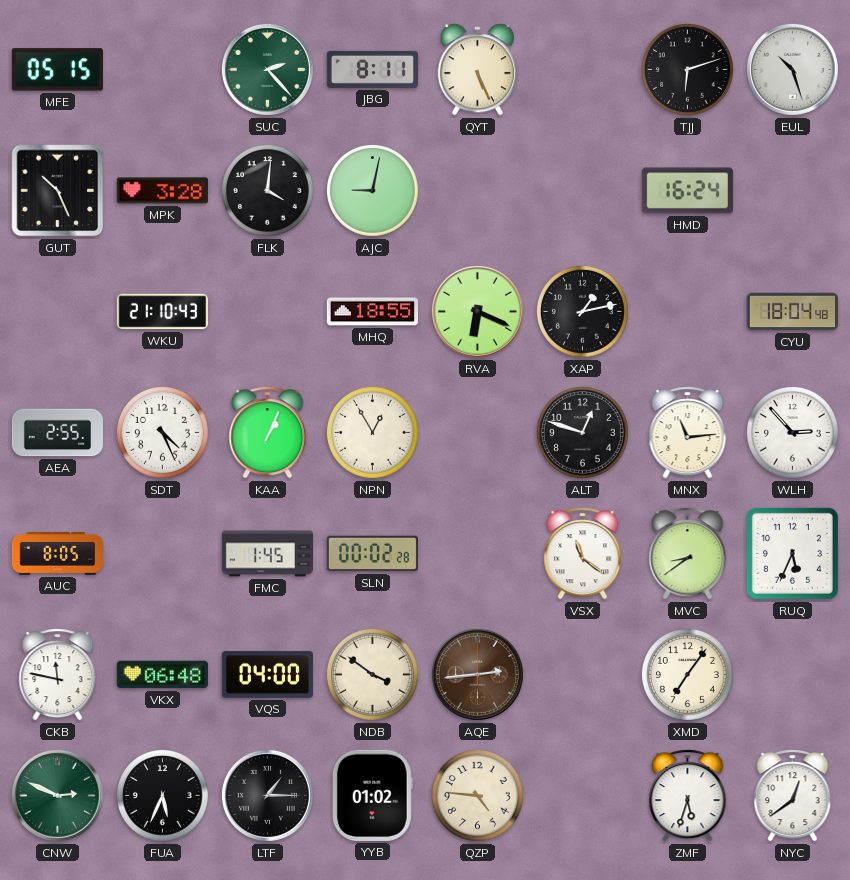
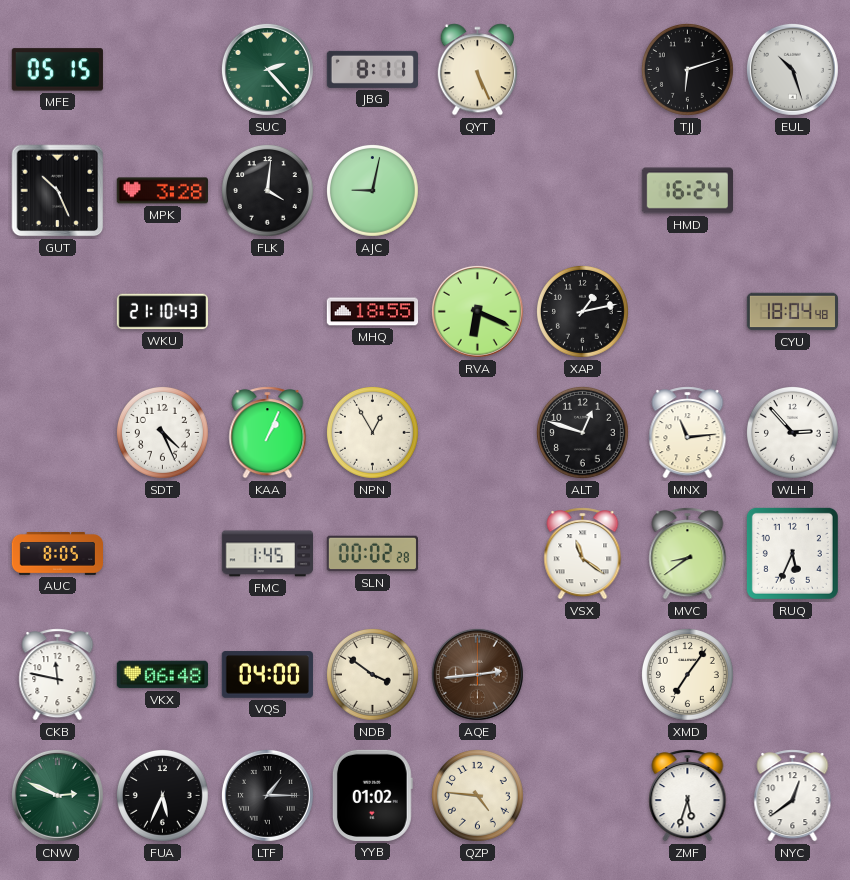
AEA: 2:55 -> none (57, 433)
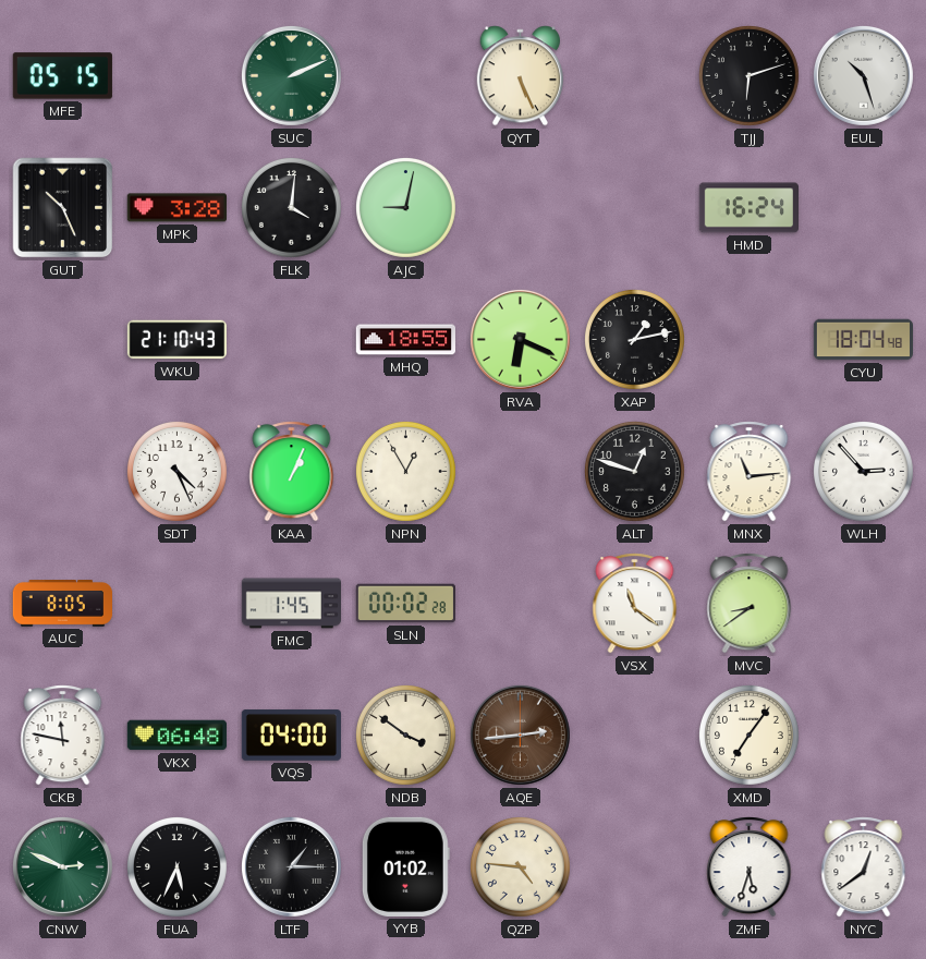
SUC: 2:23 -> 2:11 (291, 75)
JBG: 8:11 -> none (372, 69)
RUQ: 5:34 -> none (792, 553)
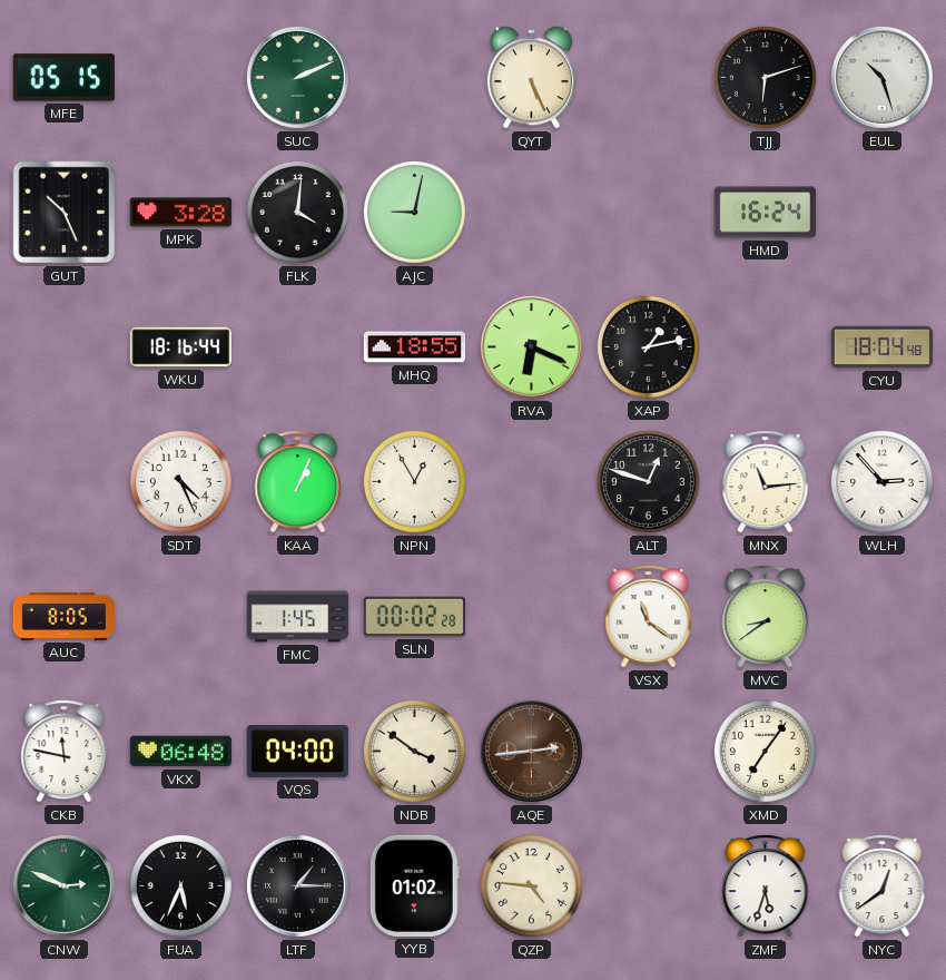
WKU: 21:10 -> 18:16 (180, 347)
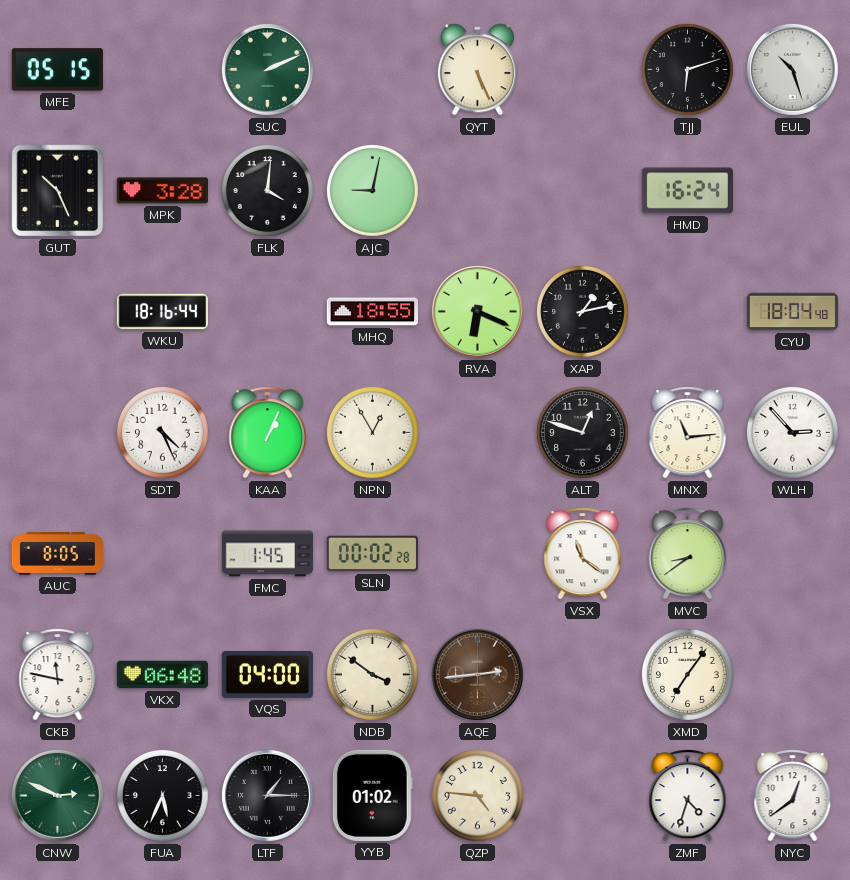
ZMF: 5:33 -> 4:33 (688, 796)
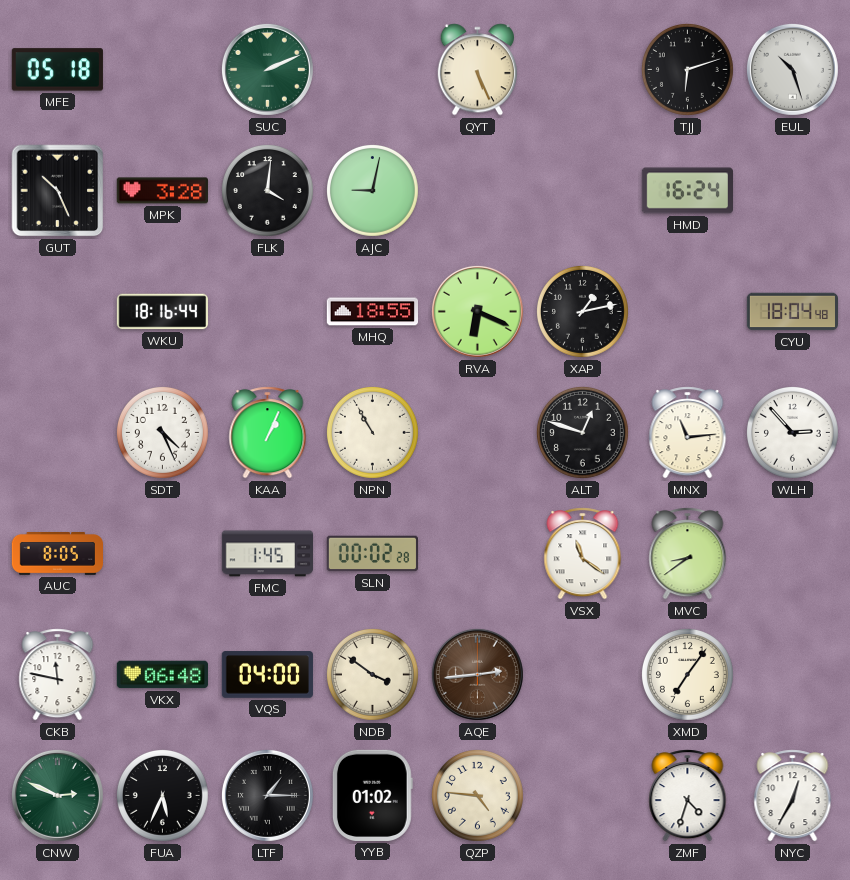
MFE: 05:15 -> 05:18 (57, 70)
NPN: 12:55 -> 10:55 (372, 432)
NYC: 12:39 -> 12:35 (793, 796)
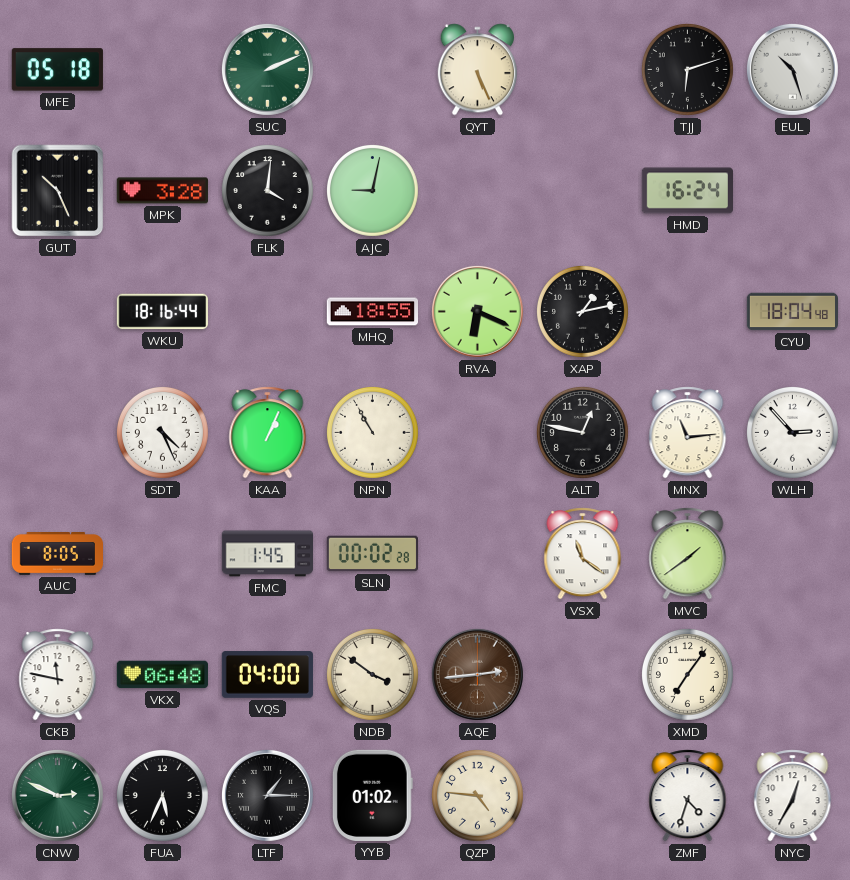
ALT: 12:48 -> 12:47 (582, 432)
MVC: 8:39 -> 1:39 (688, 554)
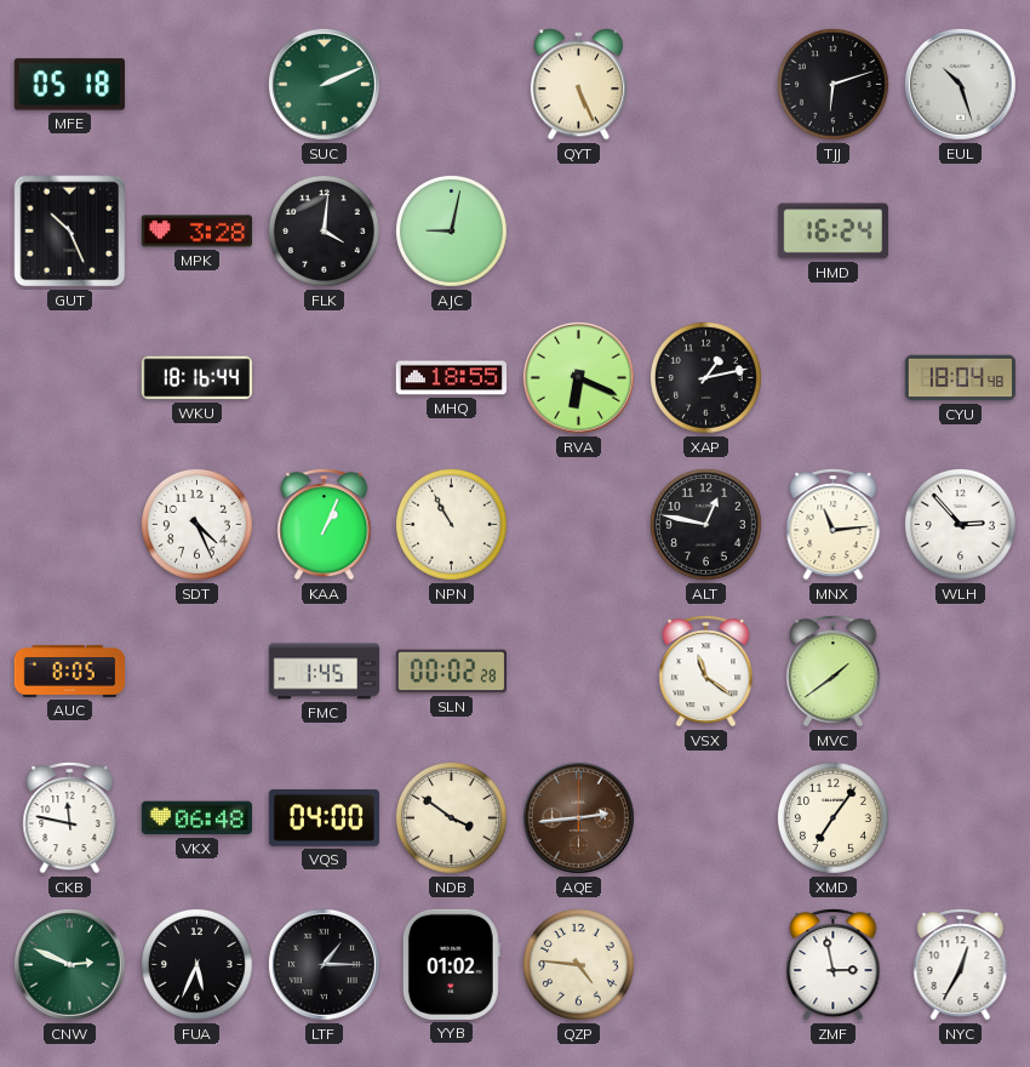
ZMF: 4:33 -> 2:58 (834, 965)
